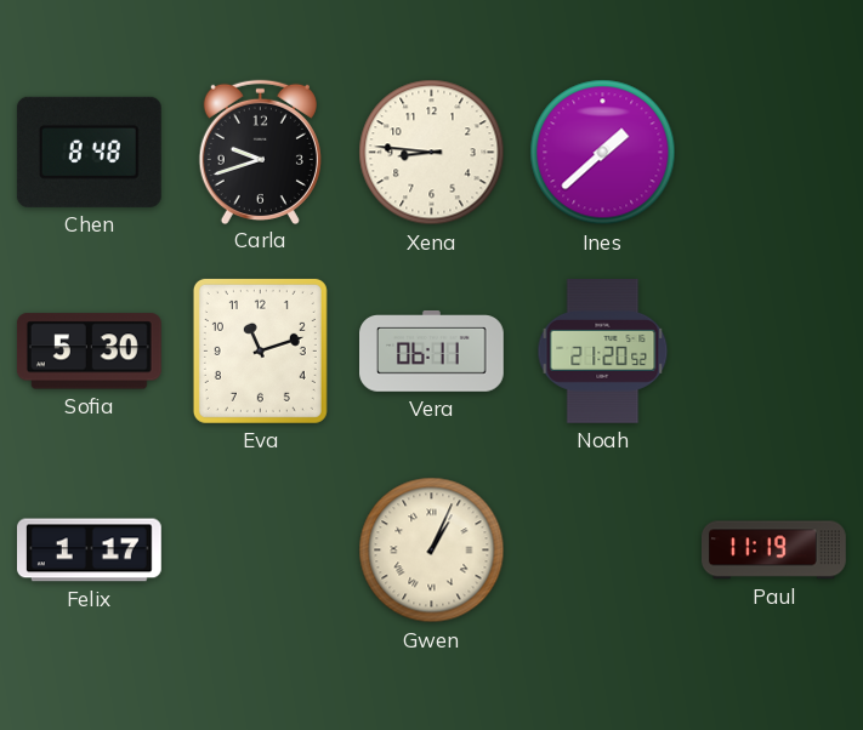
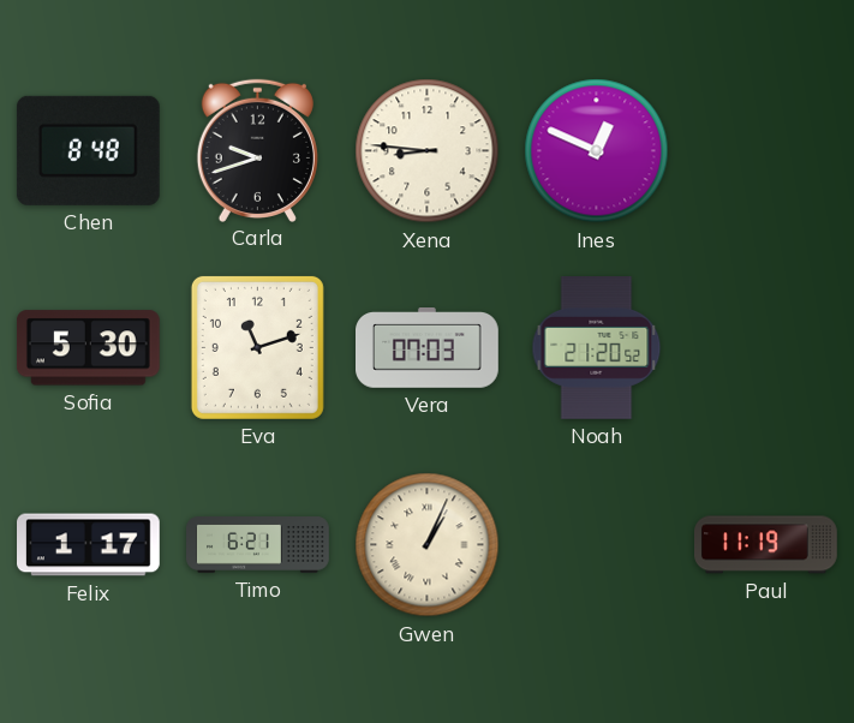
Ines: 1:38 -> 12:49 (597, 151)
Vera: 06:11 -> 07:03 (428, 348)
Timo: none -> 6:21 (258, 545)
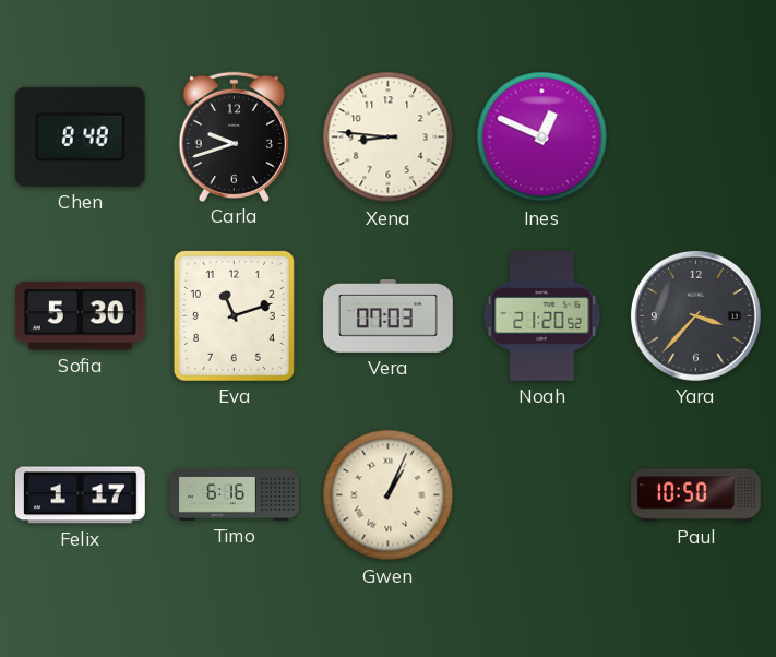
Yara: none -> 3:37 (695, 315)
Timo: 6:21 -> 6:16 (235, 495)
Paul: 11:19 -> 10:50 (696, 495)
